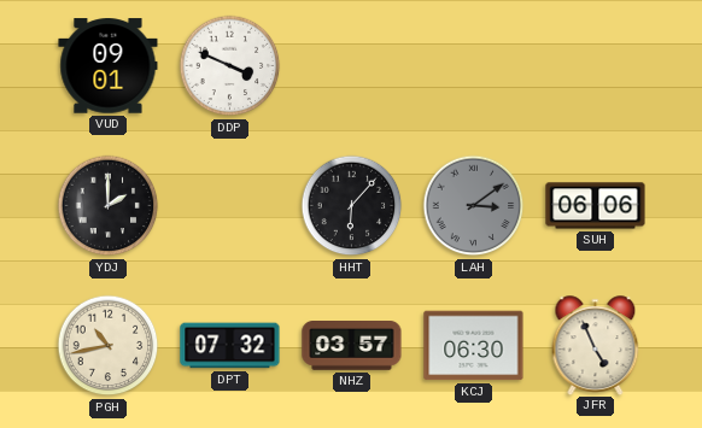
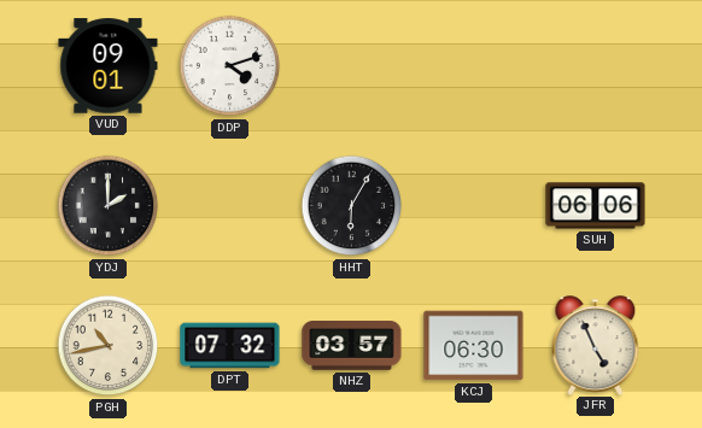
DDP: 3:49 -> 4:12 (230, 66)
HHT: 6:07 -> 6:05 (352, 206)
LAH: 3:09 -> none (474, 206)
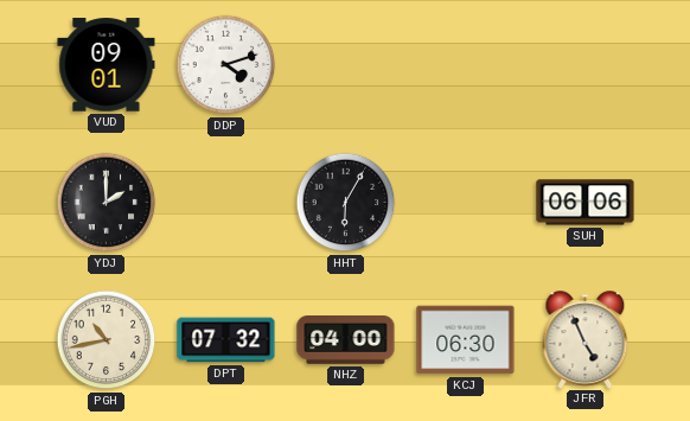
NHZ: 03:57 -> 04:00 (346, 340)
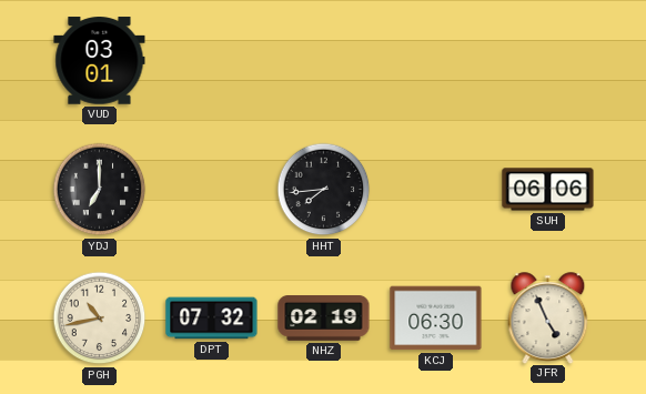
VUD: 09:01 -> 03:01 (100, 61)
DDP: 4:12 -> none (226, 65)
YDJ: 2:00 -> 7:00 (100, 190)
HHT: 6:05 -> 7:44 (324, 190)
NHZ: 04:00 -> 02:19 (324, 319)
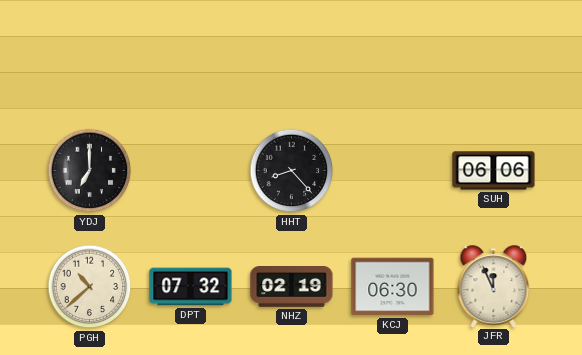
VUD: 03:01 -> none (100, 61)
HHT: 7:44 -> 8:23 (292, 171)
PGH: 10:43 -> 10:38 (90, 287)
JFR: 4:56 -> 11:56 (494, 286)
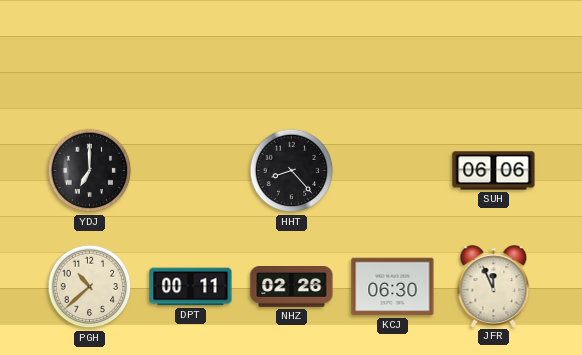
DPT: 07:32 -> 00:11 (191, 287)
NHZ: 02:19 -> 02:26 (292, 287)
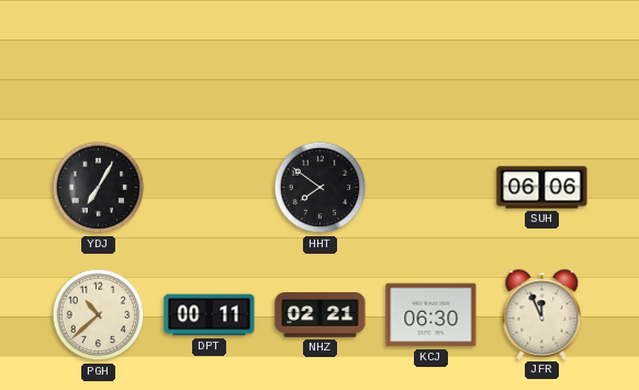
YDJ: 7:00 -> 7:05 (99, 188)
HHT: 8:23 -> 7:51 (321, 188)
NHZ: 02:26 -> 02:21 (321, 315)
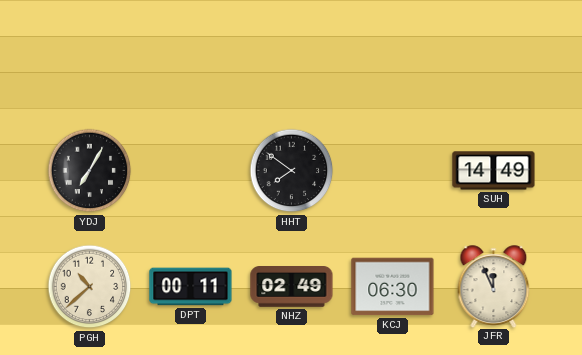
SUH: 06:06 -> 14:49 (494, 171)
NHZ: 02:21 -> 02:49 (292, 287)
